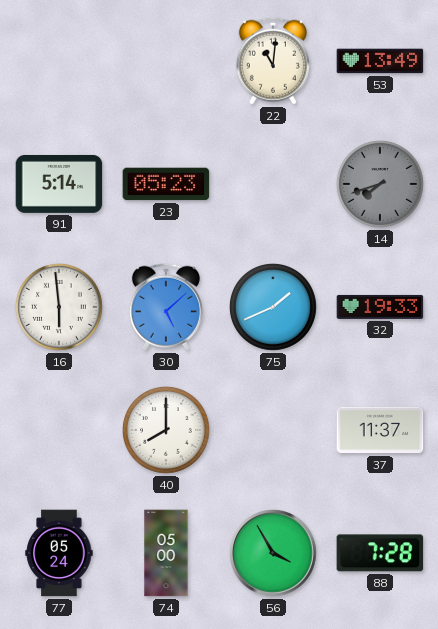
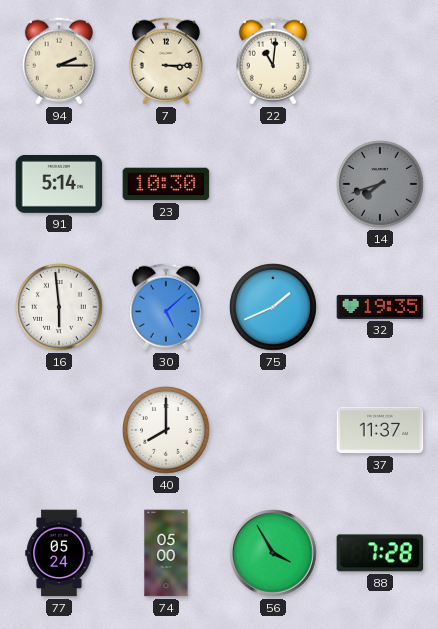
94: none -> 2:15 (59, 61)
7: none -> 3:15 (166, 61)
53: 13:49 -> none (380, 61)
23: 05:23 -> 10:30 (166, 184)
32: 19:33 -> 19:35 (380, 307)
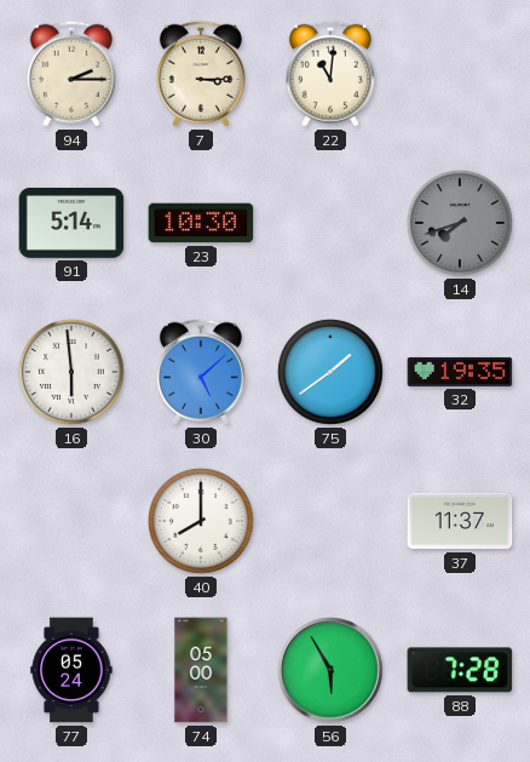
75: 1:41 -> 1:39 (332, 373)
56: 3:55 -> 5:55 (332, 671)
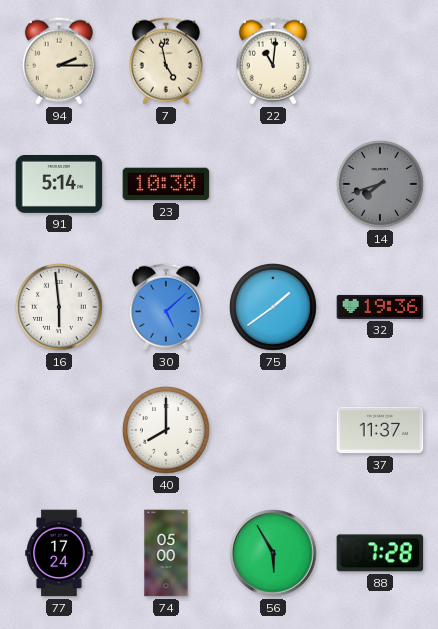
7: 3:15 -> 4:58 (166, 61)
32: 19:35 -> 19:36 (380, 307)
77: 05:24 -> 17:24 (59, 553)
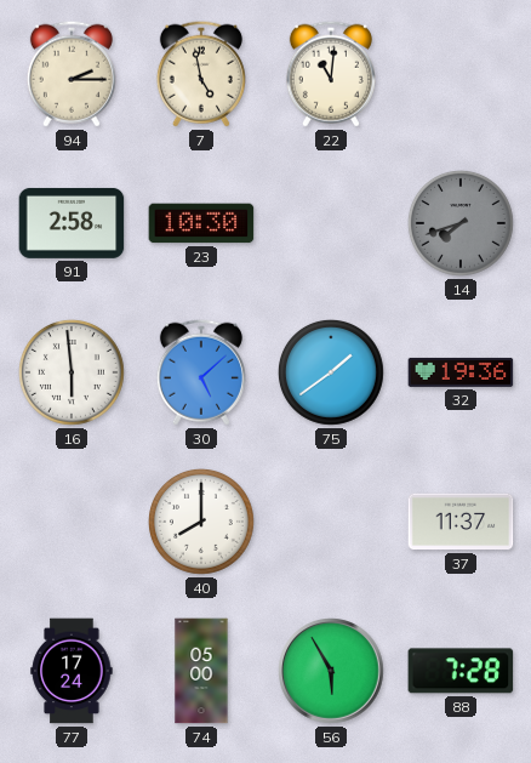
91: 5:14 -> 2:58 (72, 223)
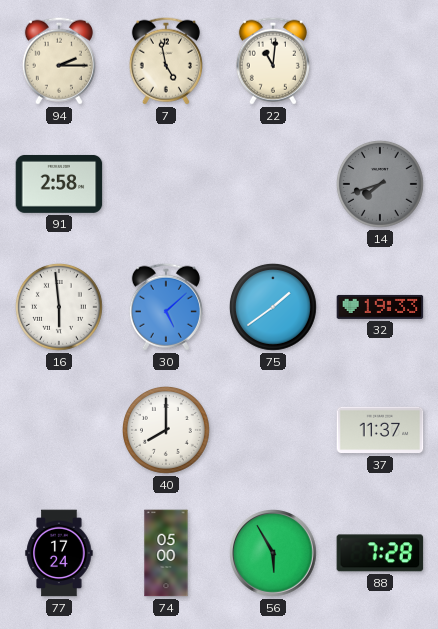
23: 10:30 -> none (201, 223)
32: 19:36 -> 19:33 (380, 307)
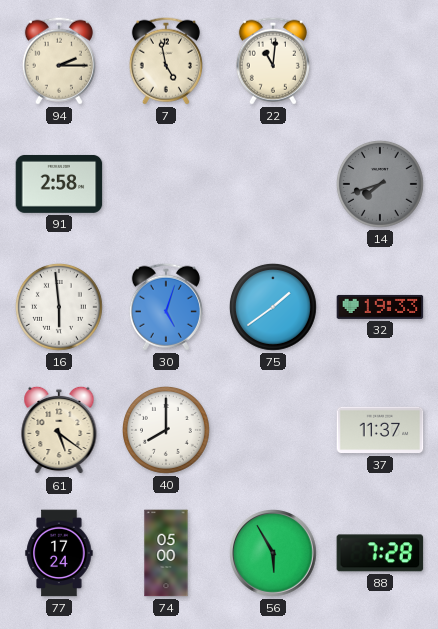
30: 5:08 -> 5:03 (166, 307)
61: none -> 5:21 (59, 430)
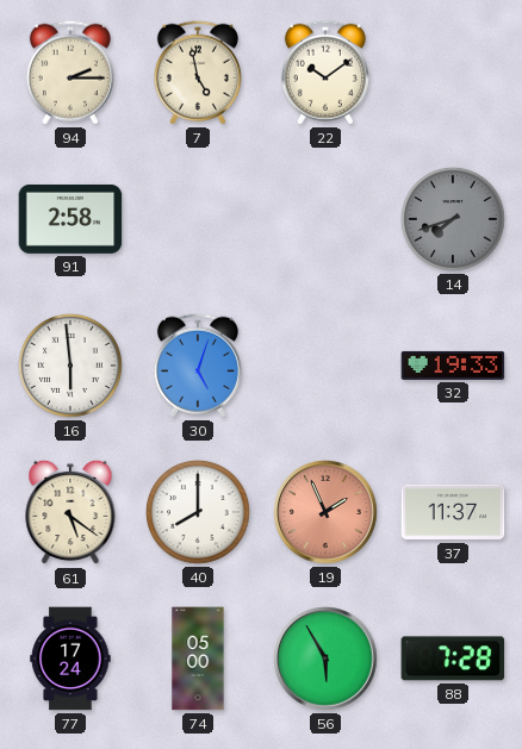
22: 11:01 -> 10:09 (325, 73)
75: 1:39 -> none (274, 308)
19: none -> 1:56 (327, 513)
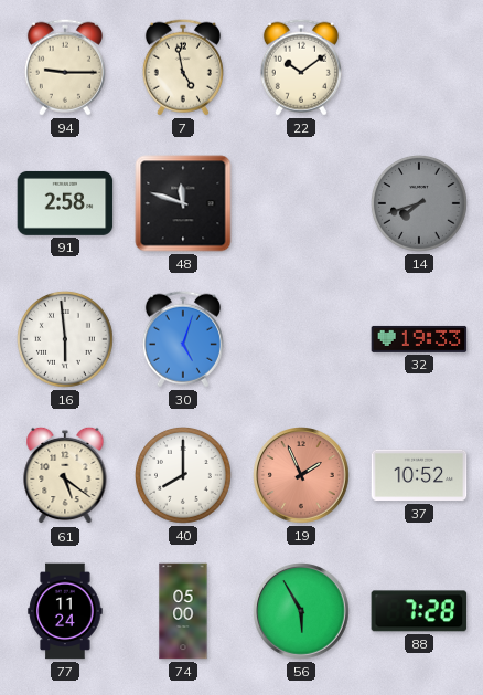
94: 2:15 -> 9:15 (65, 67)
48: none -> 11:48 (183, 203)
37: 11:37 -> 10:52 (419, 475)
77: 17:24 -> 11:24 (65, 611)
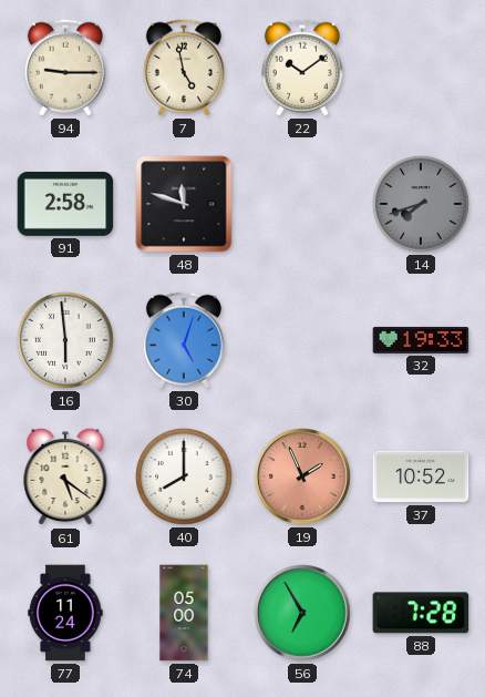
56: 5:55 -> 6:55 (303, 614)
